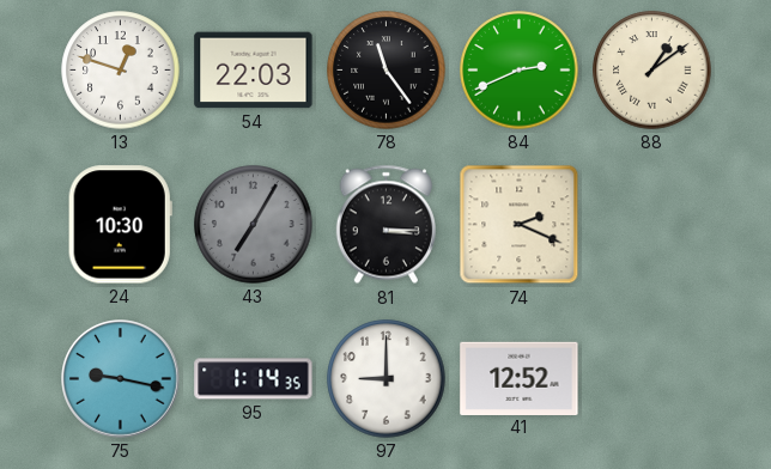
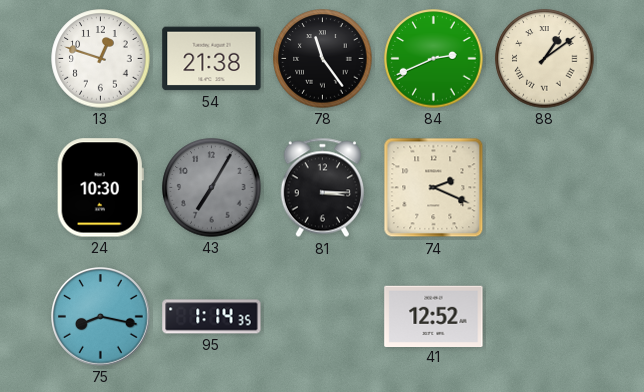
54: 22:03 -> 21:38 (212, 59)
75: 9:17 -> 8:17 (101, 317)
97: 9:00 -> none (387, 379)
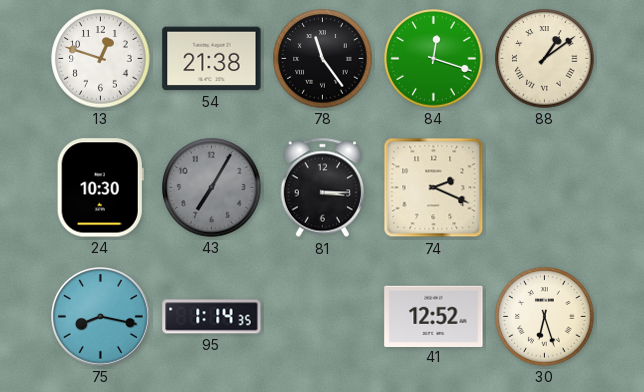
84: 2:41 -> 12:18 (434, 59)
30: none -> 6:27 (545, 317)
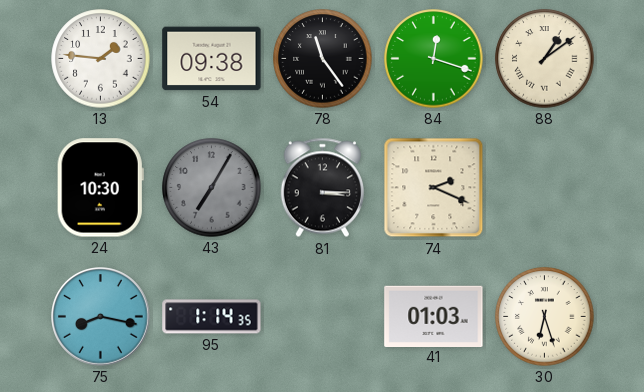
13: 12:48 -> 1:46 (101, 59)
54: 21:38 -> 09:38 (212, 59)
41: 12:52 -> 01:03 (434, 316)
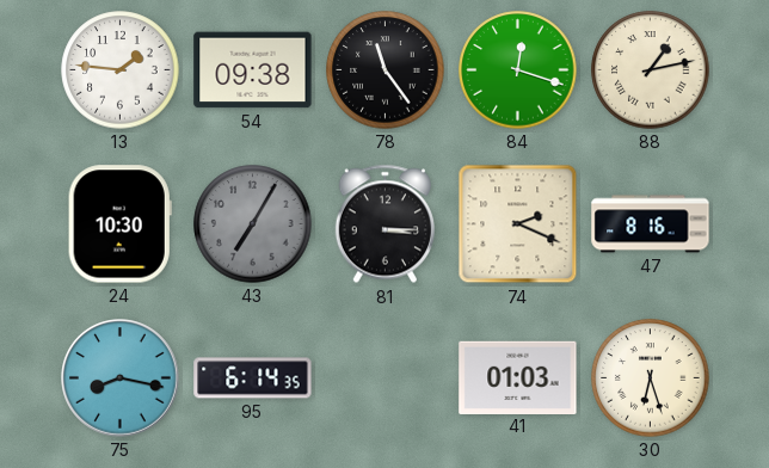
88: 1:09 -> 1:13 (651, 70)
47: none -> 8:16 (651, 224)
95: 1:14 -> 6:14 (253, 378)
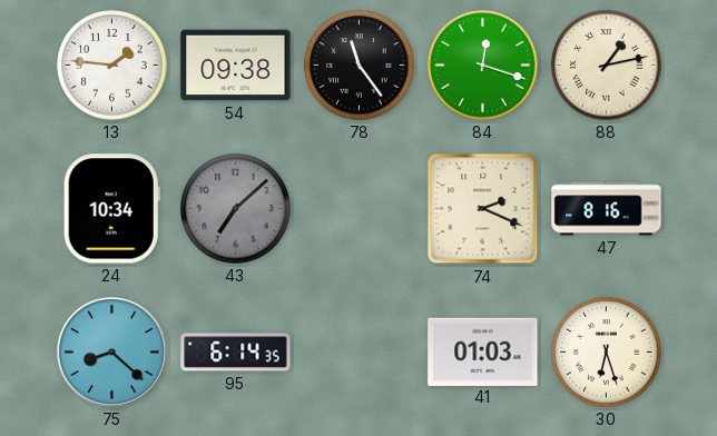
24: 10:30 -> 10:34 (111, 209)
43: 7:05 -> 7:08 (236, 209)
81: 3:15 -> none (384, 224)
75: 8:17 -> 8:22 (112, 353)
